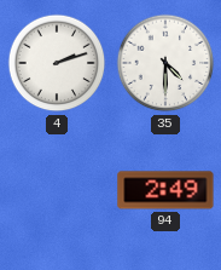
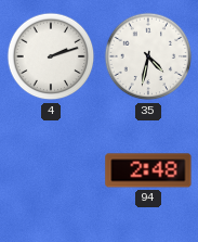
35: 4:30 -> 4:32 (148, 56)
94: 2:49 -> 2:48 (148, 170)
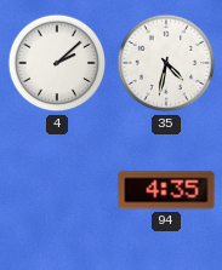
4: 2:12 -> 2:08 (57, 63)
94: 2:48 -> 4:35 (166, 190)
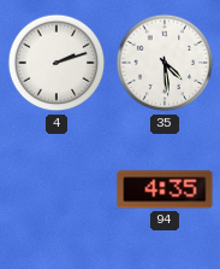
4: 2:08 -> 2:12 (57, 63)
35: 4:32 -> 4:29 (165, 63)
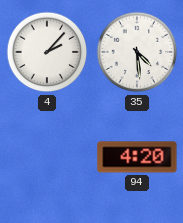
4: 2:12 -> 2:07 (47, 52)
94: 4:35 -> 4:20 (137, 157)
